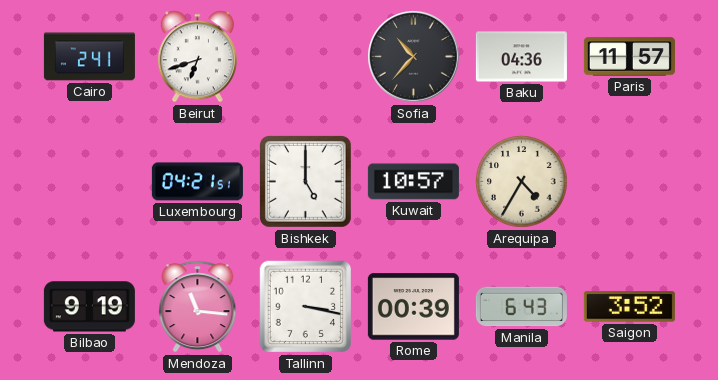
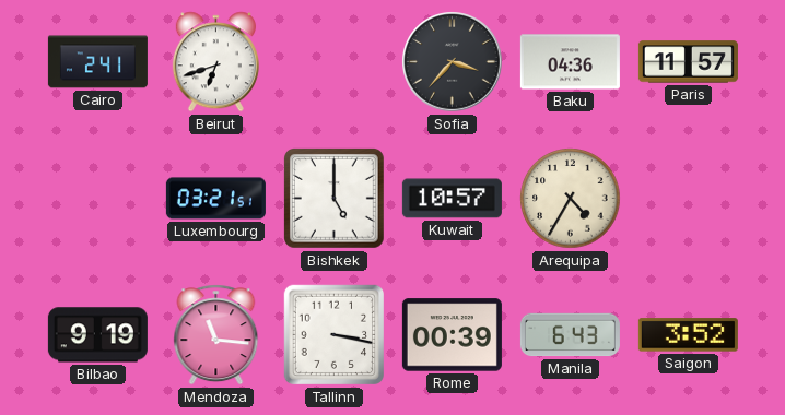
Sofia: 10:37 -> 3:37 (453, 62)
Luxembourg: 04:21 -> 03:21 (215, 199)
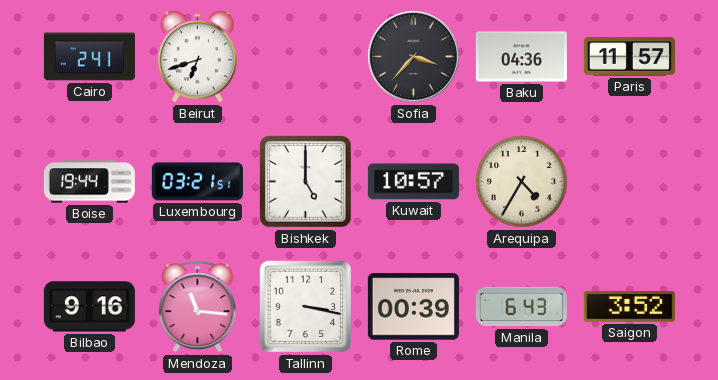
Boise: none -> 19:44 (89, 182)
Bilbao: 9:19 -> 9:16 (89, 307)
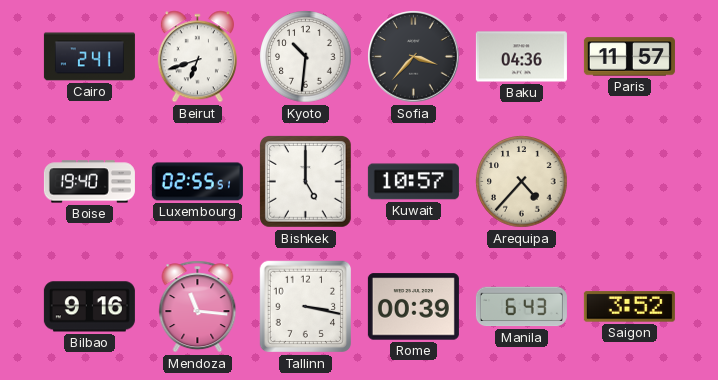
Kyoto: none -> 10:31 (306, 57)
Boise: 19:44 -> 19:40 (89, 182)
Luxembourg: 03:21 -> 02:55 (197, 182)
Arequipa: 4:35 -> 4:37 (522, 182)
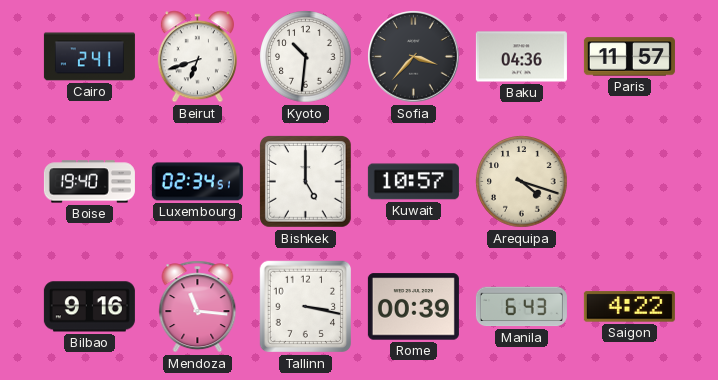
Luxembourg: 02:55 -> 02:34 (197, 182)
Arequipa: 4:37 -> 4:18 (522, 182)
Saigon: 3:52 -> 4:22 (629, 307)
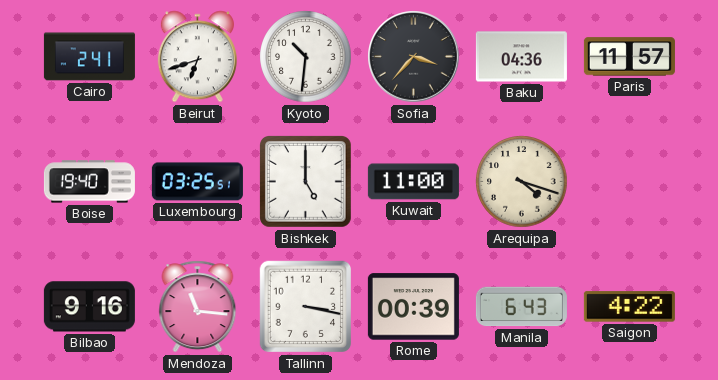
Luxembourg: 02:34 -> 03:25 (197, 182)
Kuwait: 10:57 -> 11:00 (413, 182)
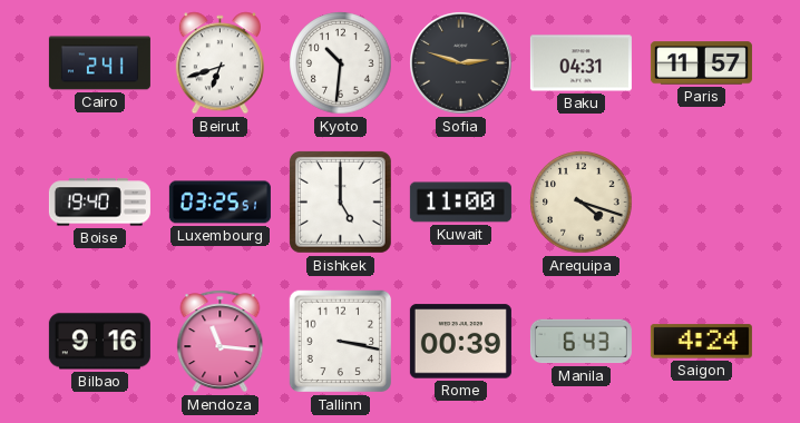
Sofia: 3:37 -> 2:48 (461, 63)
Baku: 04:36 -> 04:31 (581, 63)
Saigon: 4:22 -> 4:24 (701, 342)
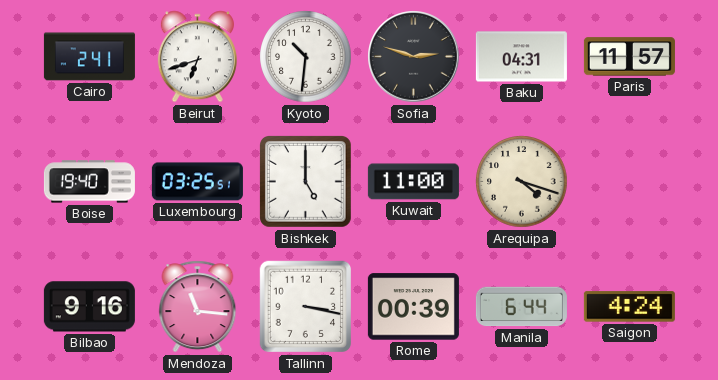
Manila: 6:43 -> 6:44 (521, 307)
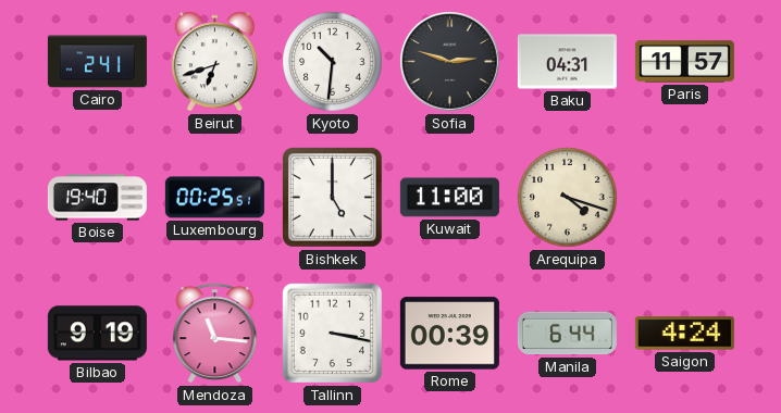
Luxembourg: 03:25 -> 00:25 (214, 198)
Bilbao: 9:16 -> 9:19 (97, 334)
